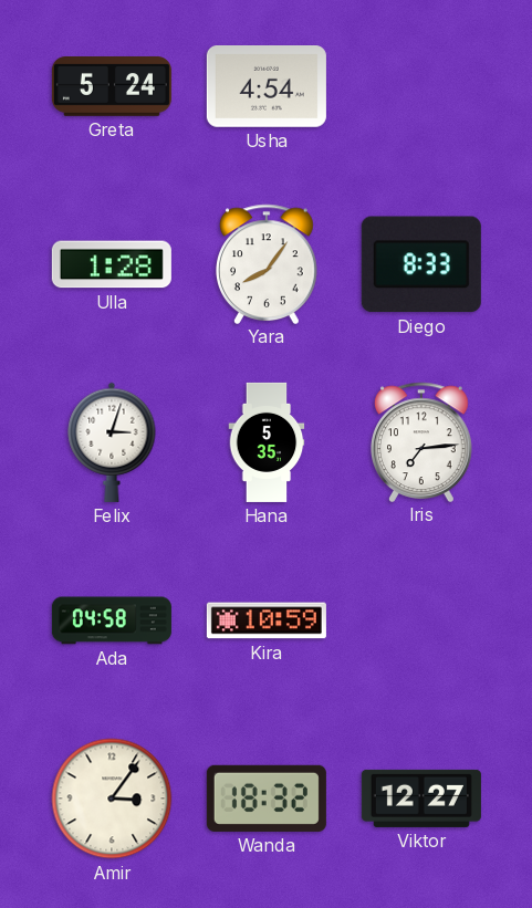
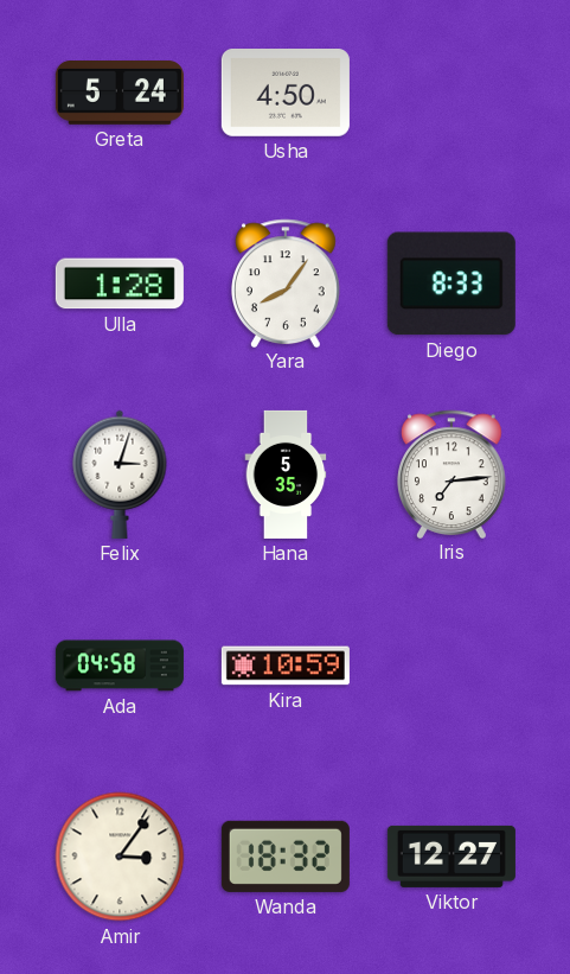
Usha: 4:54 -> 4:50 (286, 94)
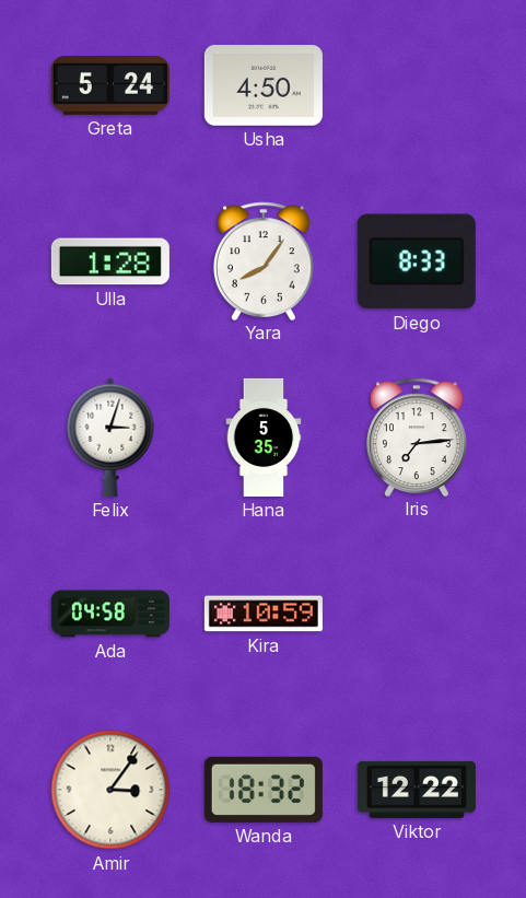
Viktor: 12:27 -> 12:22 (417, 790)
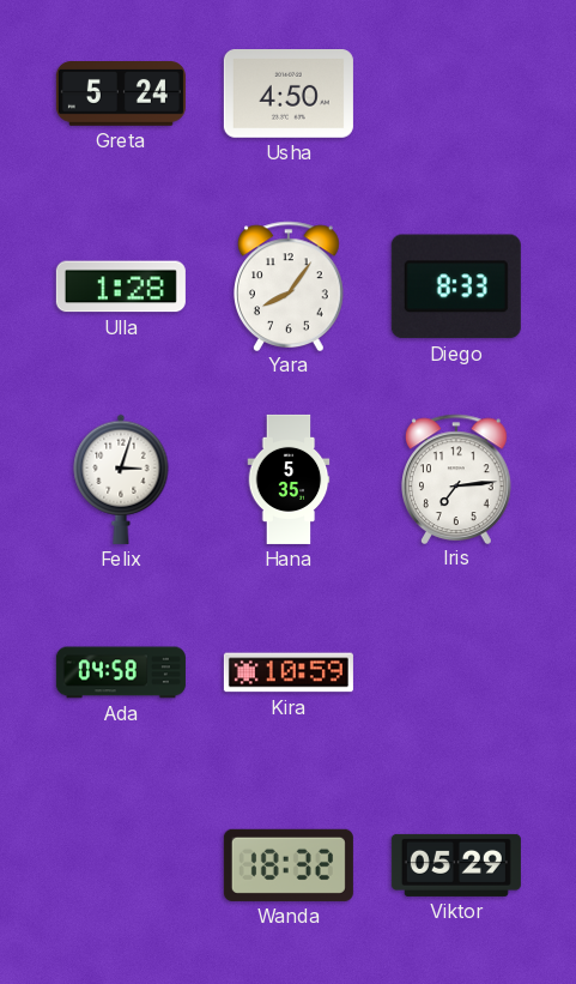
Amir: 3:06 -> none (110, 790)
Viktor: 12:22 -> 05:29 (456, 865)
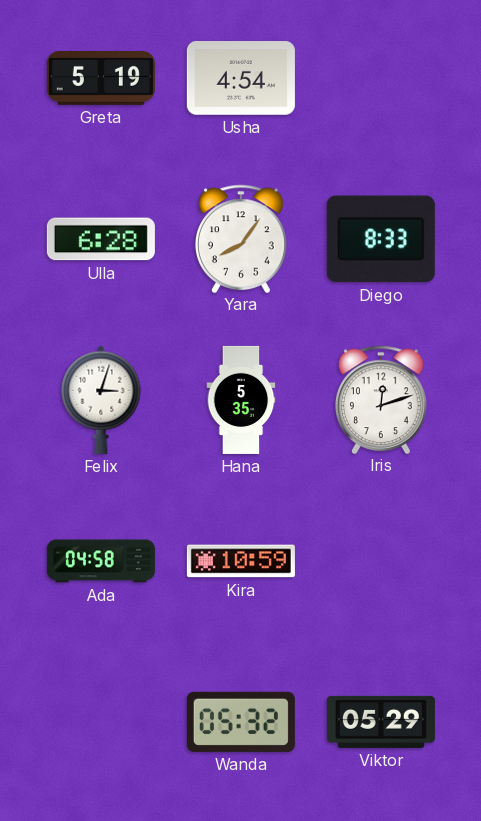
Greta: 5:24 -> 5:19 (101, 79)
Usha: 4:50 -> 4:54 (241, 79)
Ulla: 1:28 -> 6:28 (101, 239)
Iris: 7:14 -> 12:12 (382, 399)
Wanda: 18:32 -> 05:32 (241, 722)
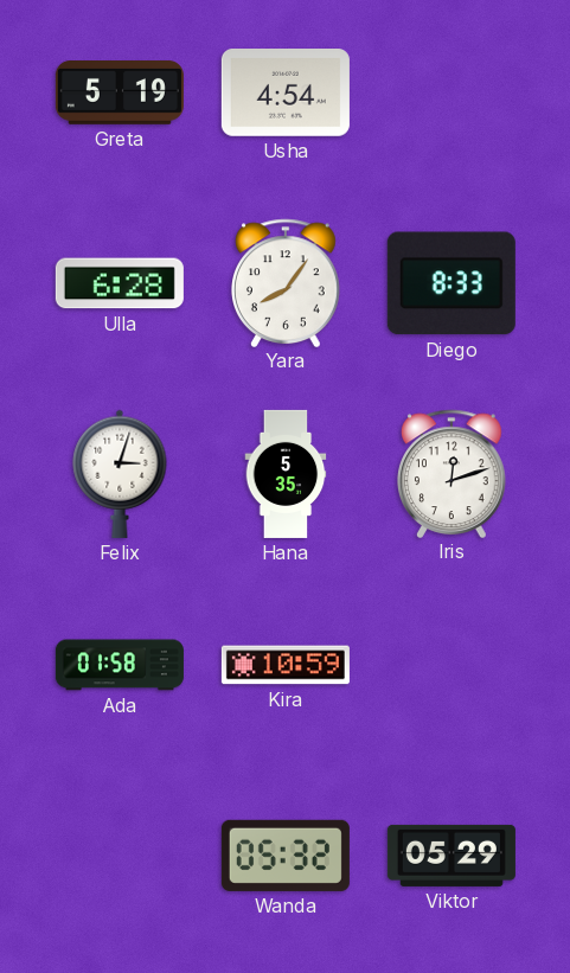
Ada: 04:58 -> 01:58 (120, 665)
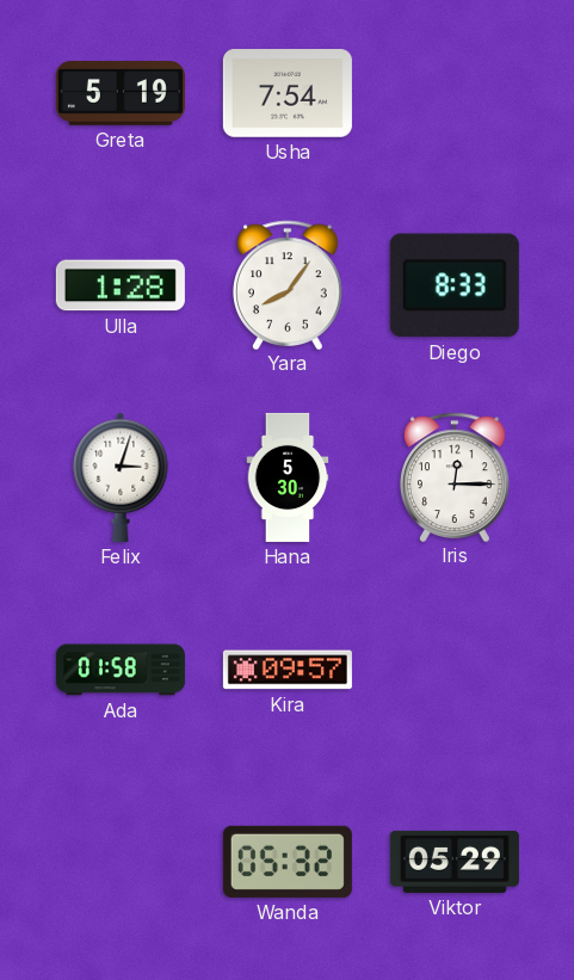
Usha: 4:54 -> 7:54 (288, 94)
Ulla: 6:28 -> 1:28 (121, 285)
Hana: 5:35 -> 5:30 (288, 477)
Iris: 12:12 -> 12:15 (456, 476)
Kira: 10:59 -> 09:57 (288, 670)
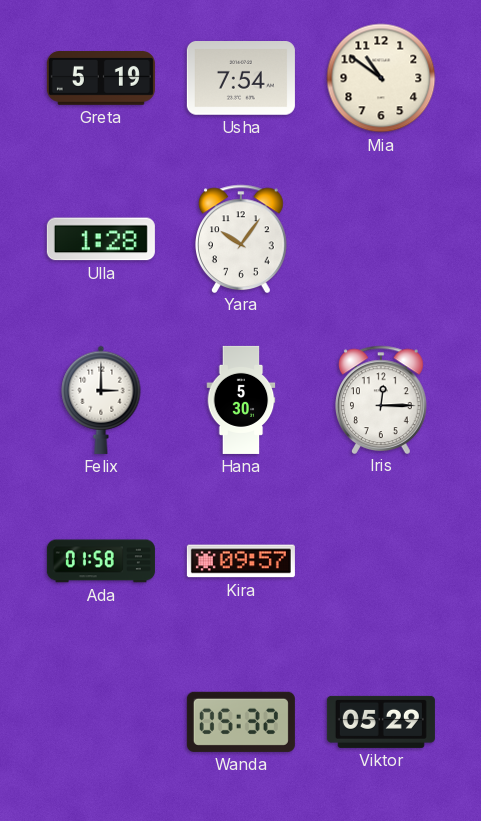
Mia: none -> 10:51 (381, 78)
Yara: 8:06 -> 10:06 (242, 238)
Diego: 8:33 -> none (455, 285)
Felix: 3:03 -> 3:00 (101, 400)
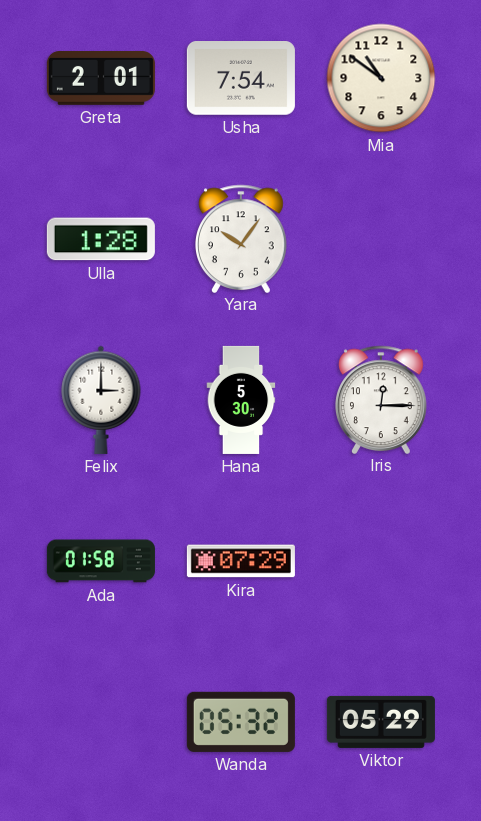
Greta: 5:19 -> 2:01 (101, 79)
Kira: 09:57 -> 07:29 (241, 561)
